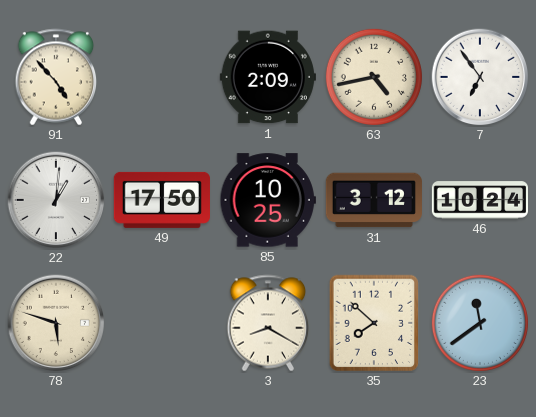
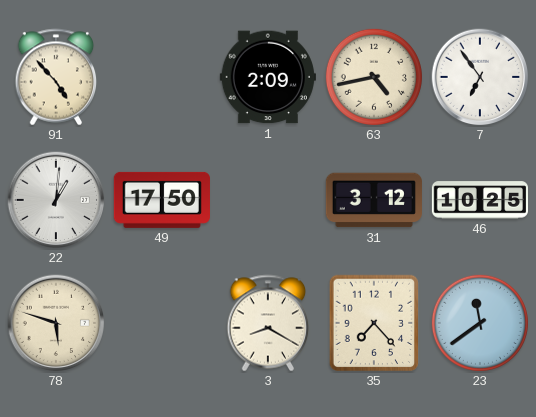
85: 10:25 -> none (268, 200)
46: 10:24 -> 10:25 (479, 200)
35: 7:52 -> 7:23 (374, 323)
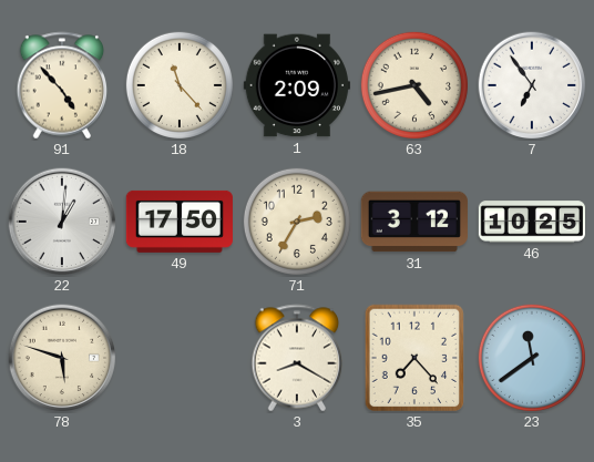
18: none -> 11:23 (180, 85)
71: none -> 2:35 (297, 222)
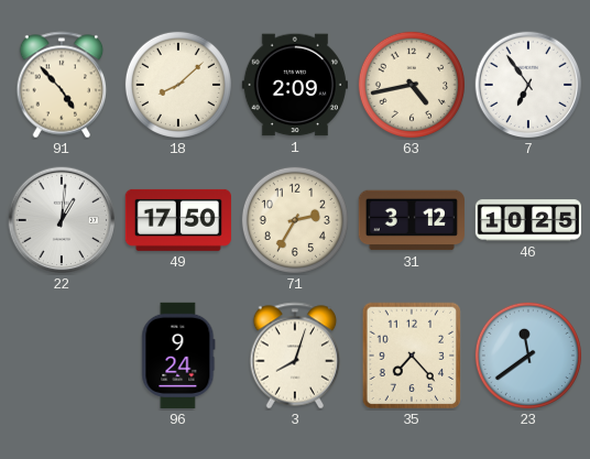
18: 11:23 -> 8:08 (178, 85)
78: 5:48 -> none (62, 358)
96: none -> 9:24 (178, 356)
3: 8:20 -> 8:03 (295, 356)
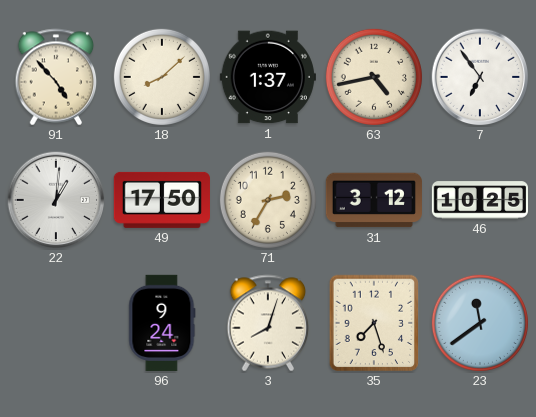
1: 2:09 -> 1:37 (268, 77)
35: 7:23 -> 7:27 (374, 323)
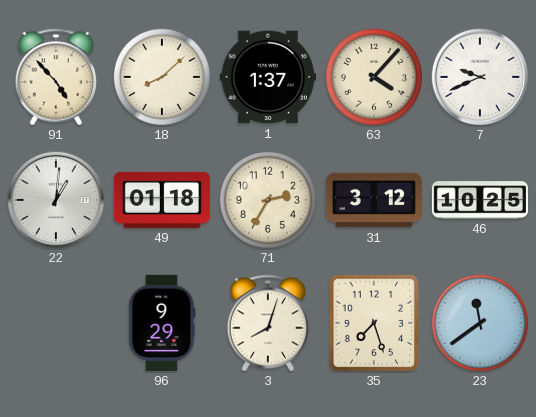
63: 4:43 -> 4:07 (374, 77)
7: 6:54 -> 9:41 (480, 77)
49: 17:50 -> 01:18 (162, 200)
96: 9:24 -> 9:29 (162, 323)
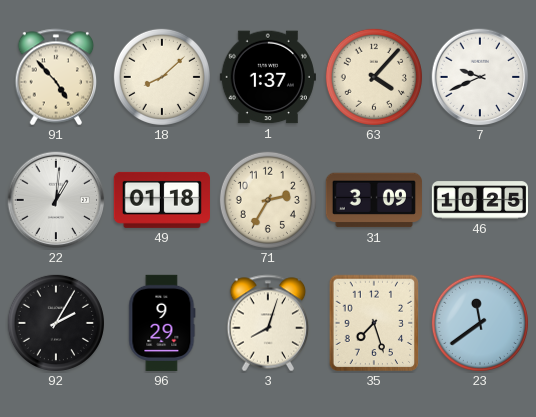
31: 3:12 -> 3:09 (374, 200)
92: none -> 2:05 (56, 323)
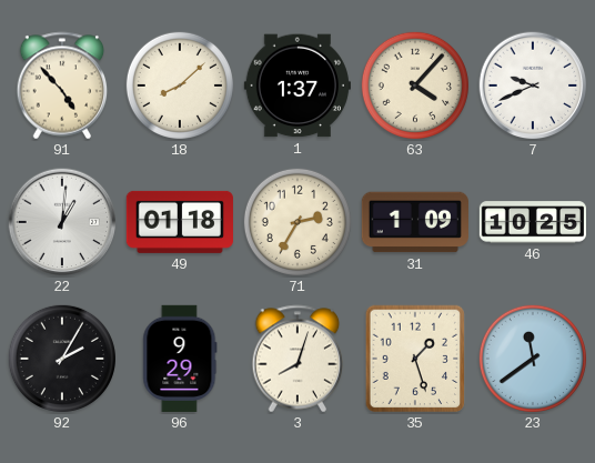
31: 3:09 -> 1:09 (415, 222)
35: 7:27 -> 1:27 (415, 359)
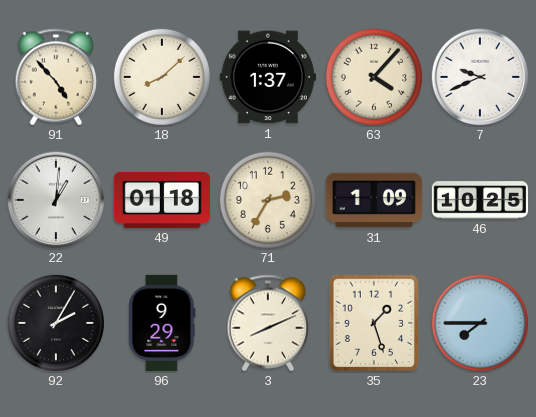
3: 8:03 -> 8:11 (268, 323)
23: 11:39 -> 7:45 (480, 323)
